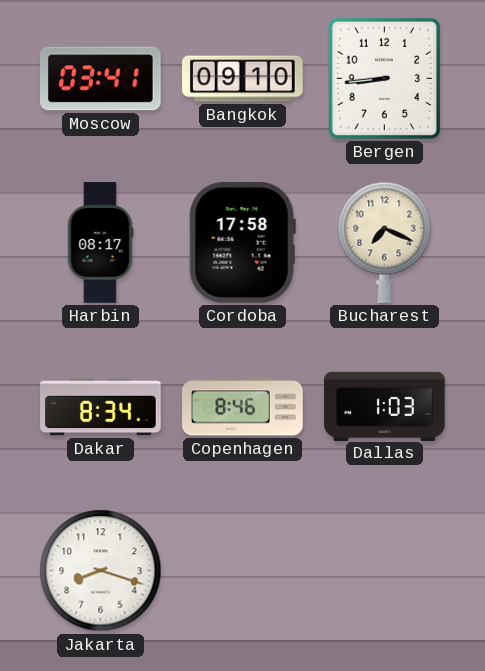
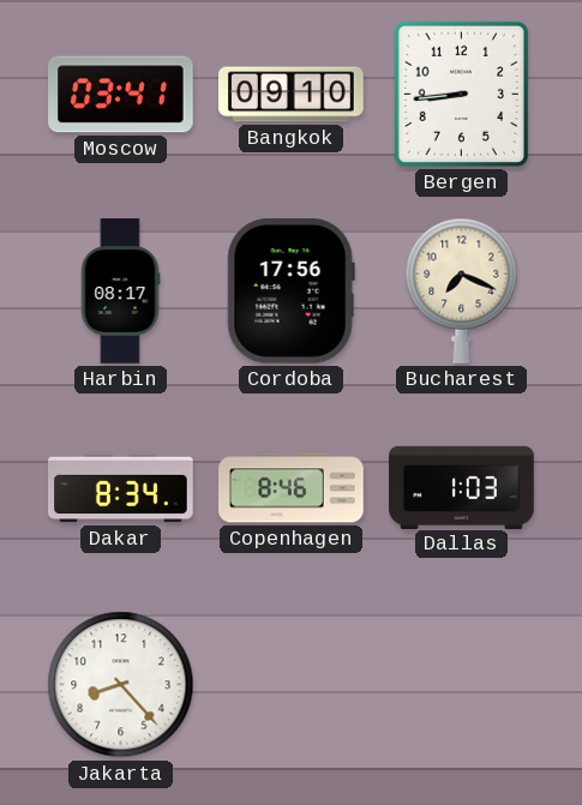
Cordoba: 17:58 -> 17:56 (290, 292)
Jakarta: 8:18 -> 8:23 (121, 685)
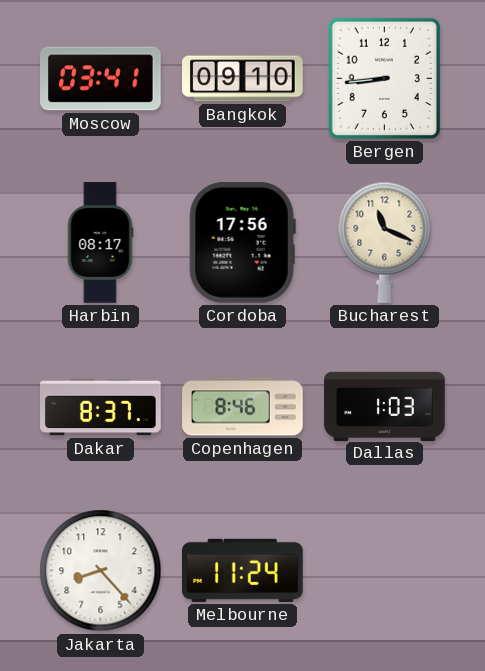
Bucharest: 7:19 -> 11:19 (385, 242)
Dakar: 8:34 -> 8:37 (101, 407)
Melbourne: none -> 11:24 (243, 570)
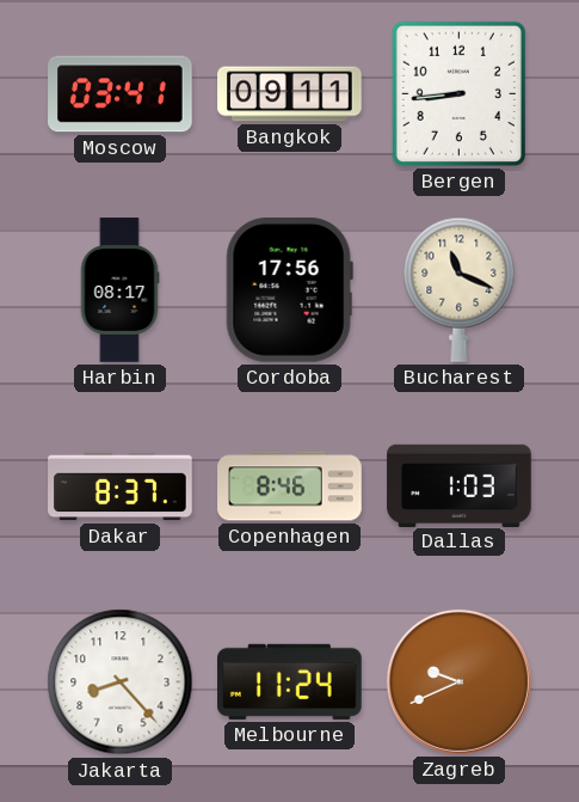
Bangkok: 09:10 -> 09:11 (290, 94)
Zagreb: none -> 9:41 (458, 681)
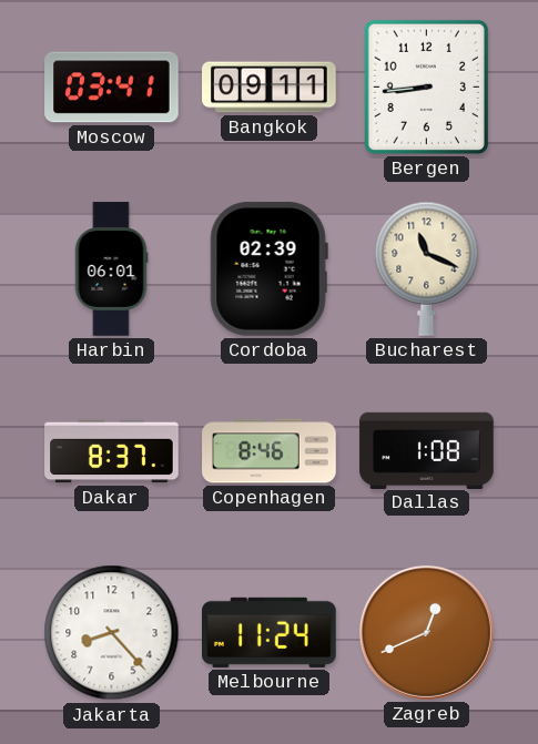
Harbin: 08:17 -> 06:01 (111, 269)
Cordoba: 17:56 -> 02:39 (268, 269)
Dallas: 1:03 -> 1:08 (427, 450)
Zagreb: 9:41 -> 12:41 (426, 632)
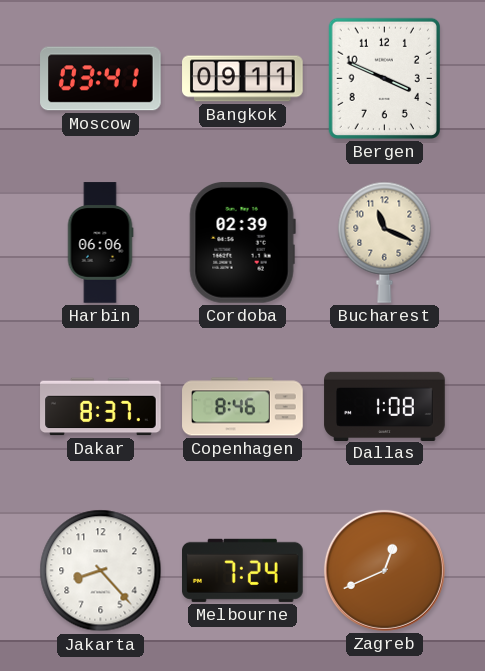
Bergen: 8:44 -> 3:49 (384, 78)
Harbin: 06:01 -> 06:06 (100, 243)
Melbourne: 11:24 -> 7:24 (243, 570)
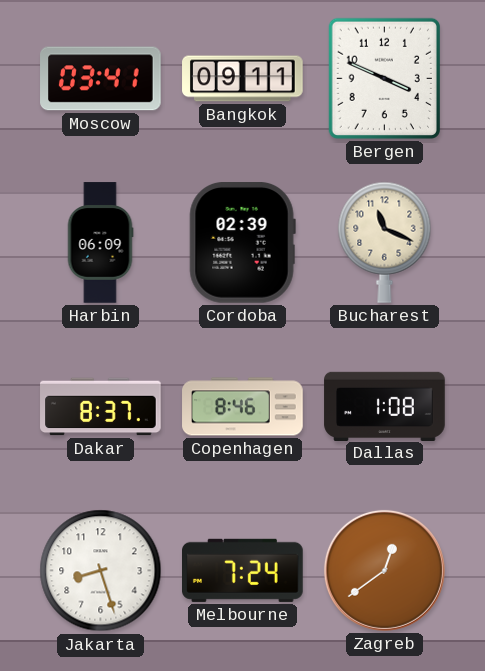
Harbin: 06:06 -> 06:09 (100, 243)
Jakarta: 8:23 -> 8:27 (101, 571)
Zagreb: 12:41 -> 12:39 (384, 570)
